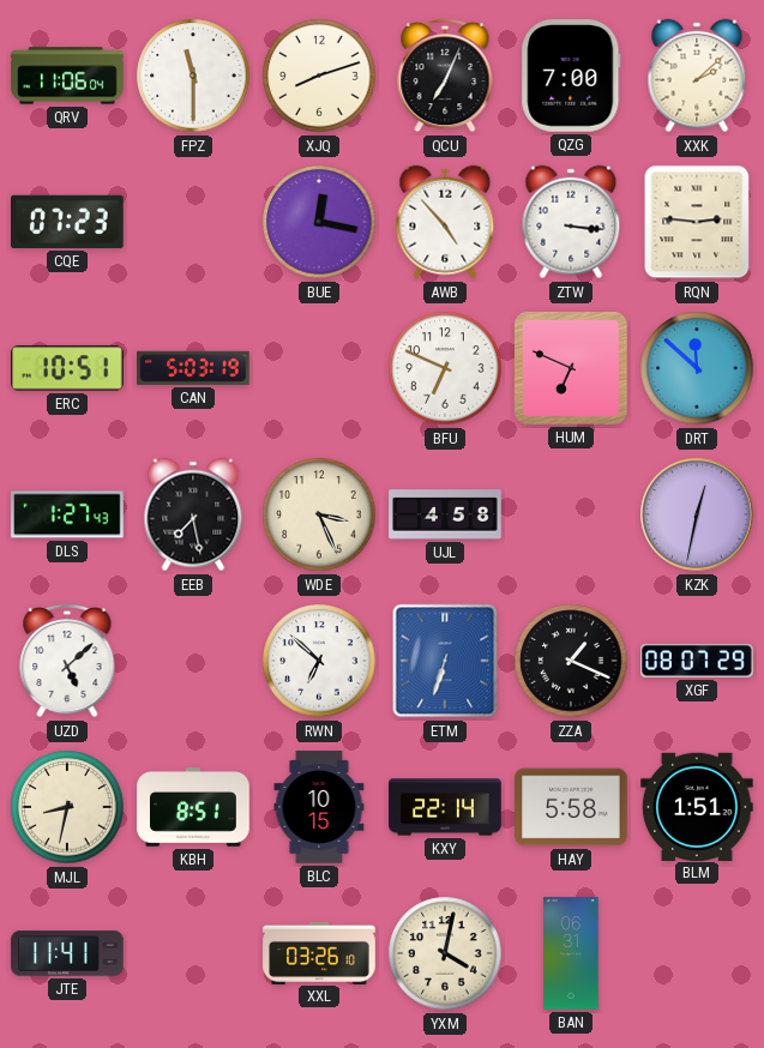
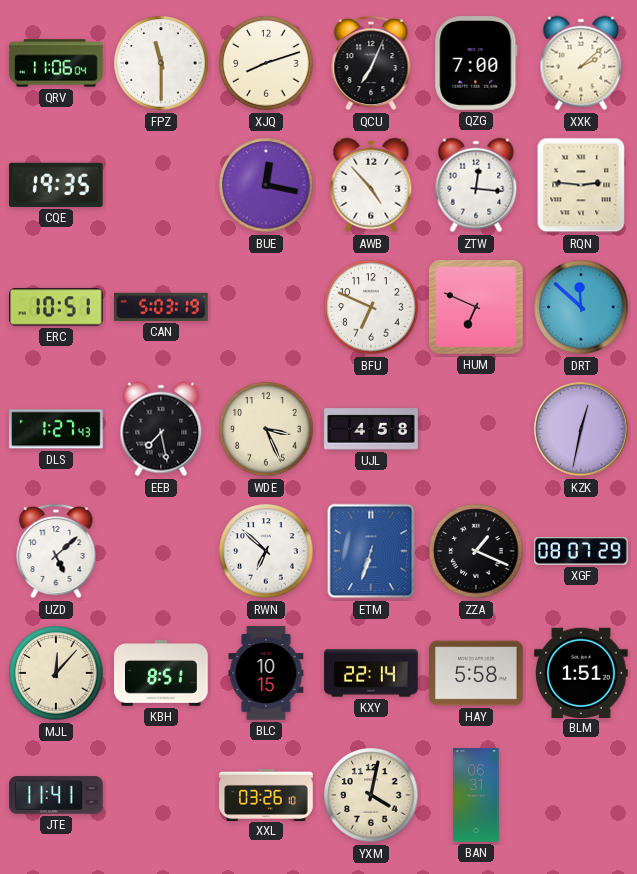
CQE: 07:23 -> 19:35 (57, 185)
ZTW: 3:16 -> 12:16 (476, 185)
MJL: 8:32 -> 12:07 (56, 673)
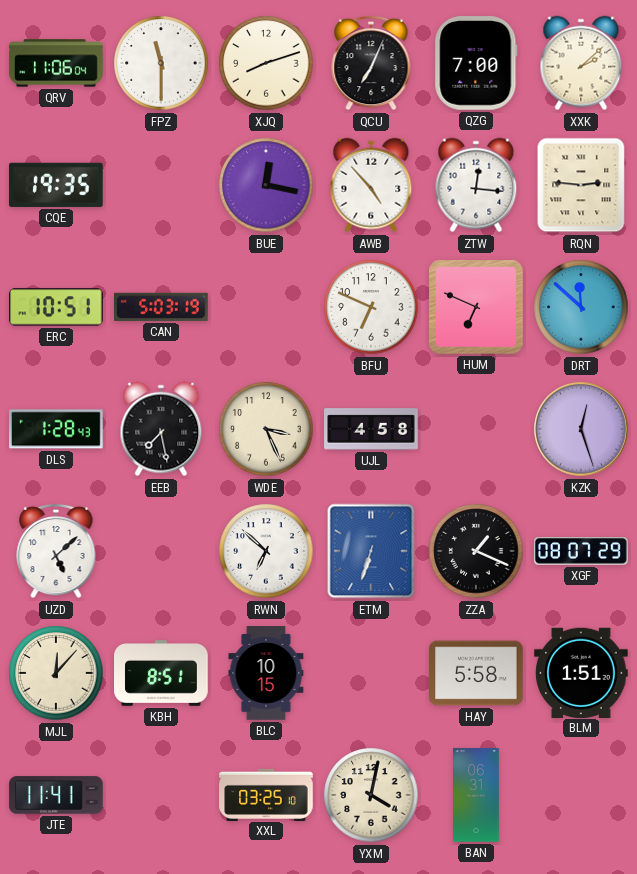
DLS: 1:27 -> 1:28 (56, 429)
KZK: 12:32 -> 12:27 (581, 429)
KXY: 22:14 -> none (371, 673)
XXL: 03:26 -> 03:25 (266, 794)
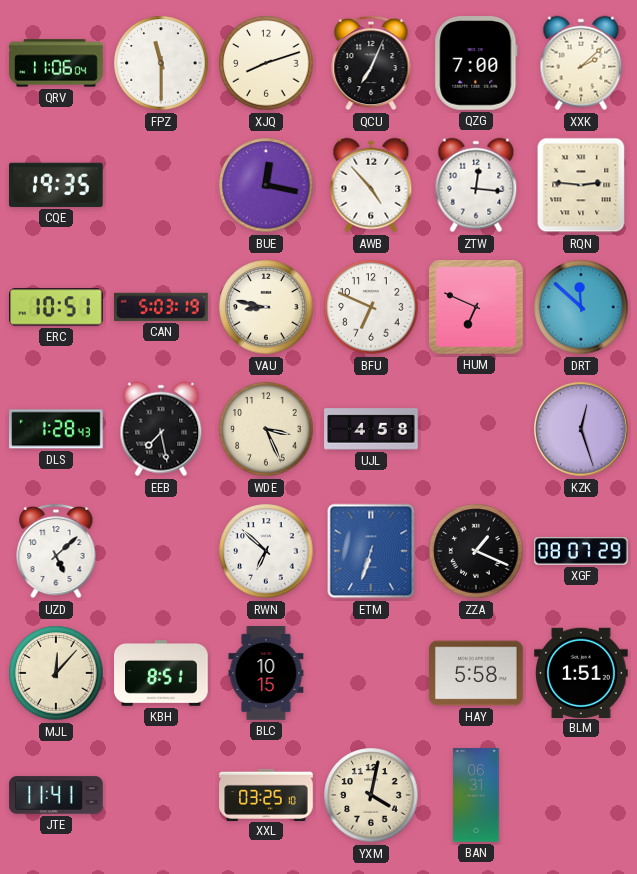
VAU: none -> 8:47 (266, 307)
